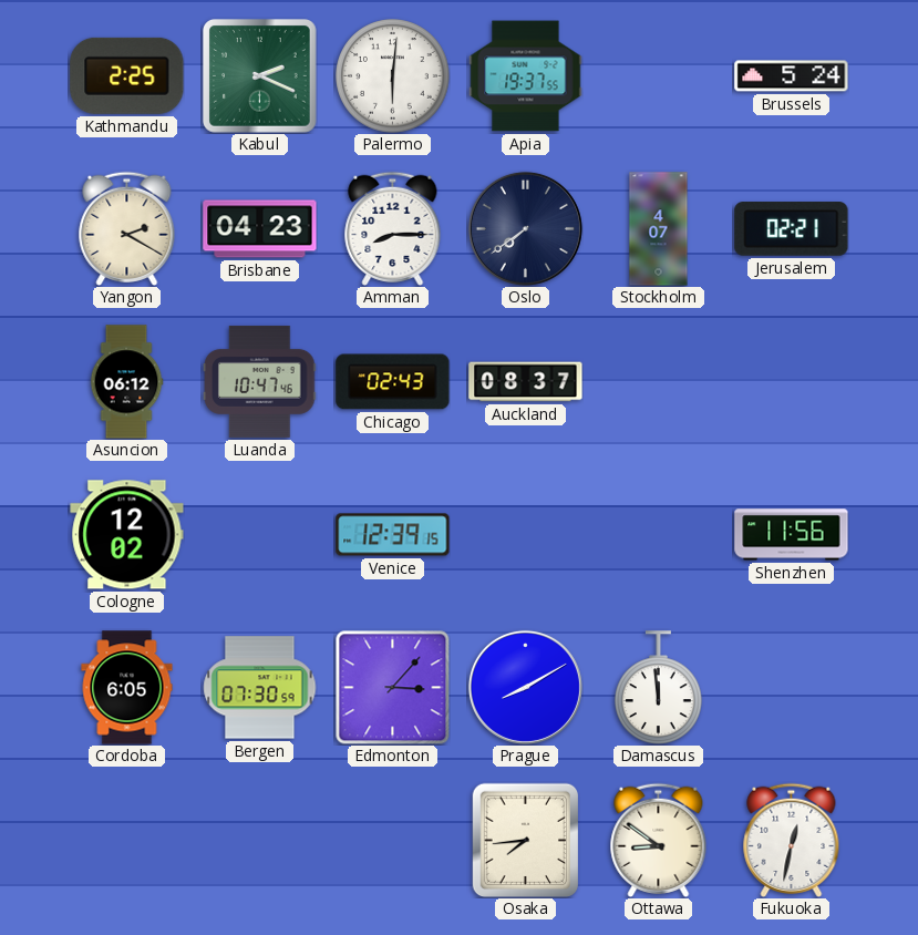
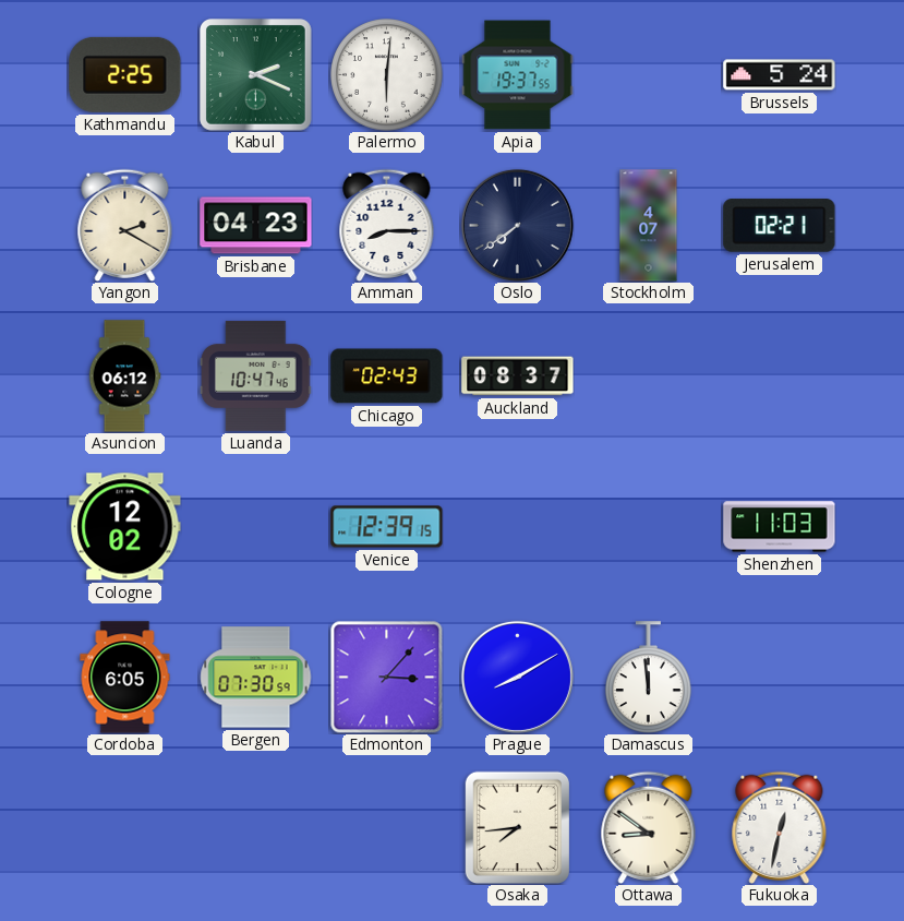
Shenzhen: 11:56 -> 11:03 (780, 527)
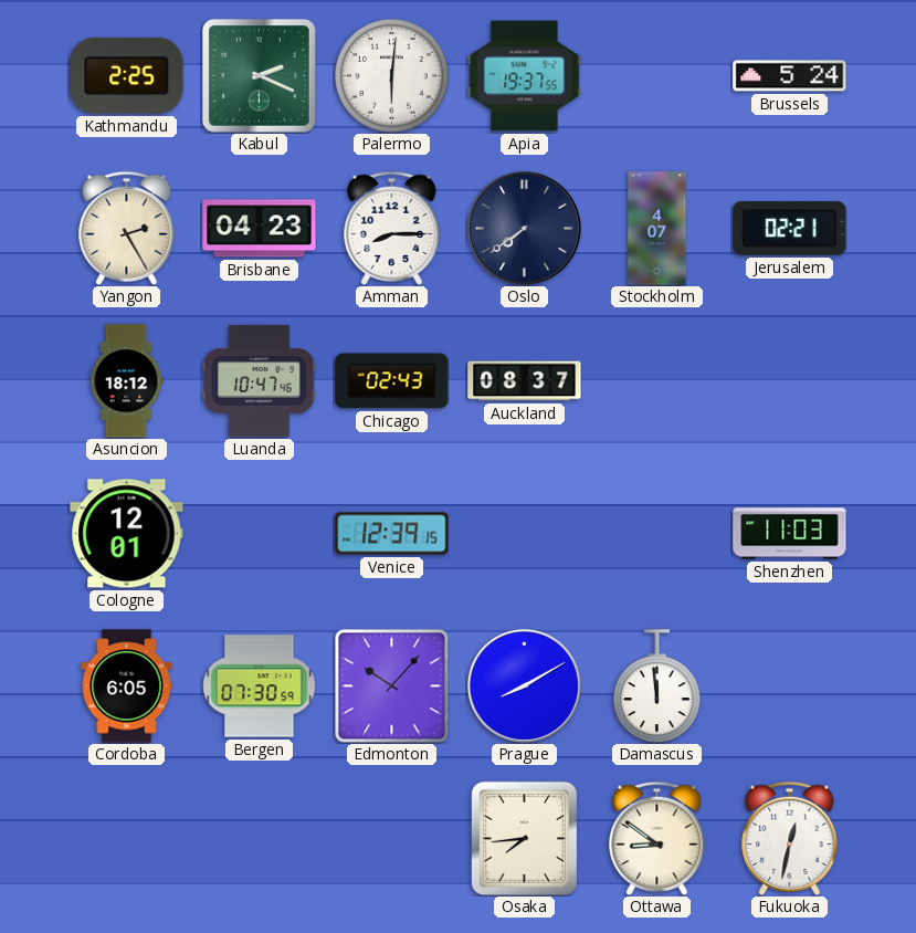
Yangon: 2:20 -> 2:25 (127, 228)
Asuncion: 06:12 -> 18:12 (126, 381)
Cologne: 12:02 -> 12:01 (127, 534)
Edmonton: 3:07 -> 10:07 (391, 685)
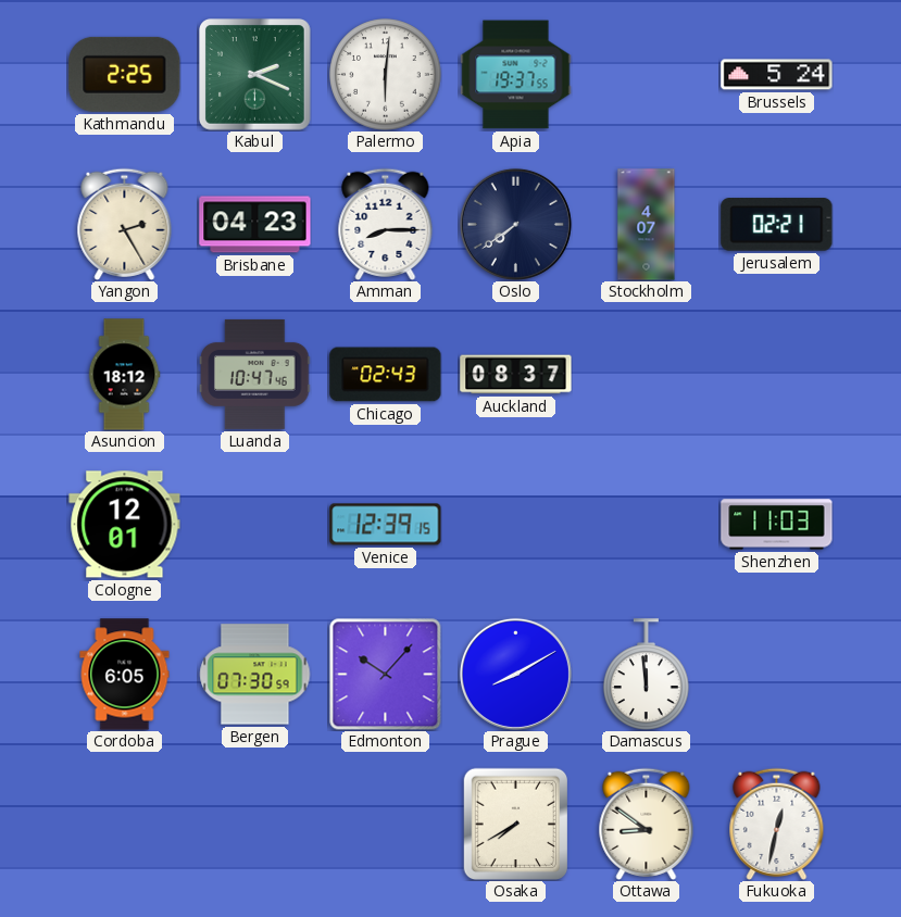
Osaka: 7:44 -> 7:40 (515, 824)
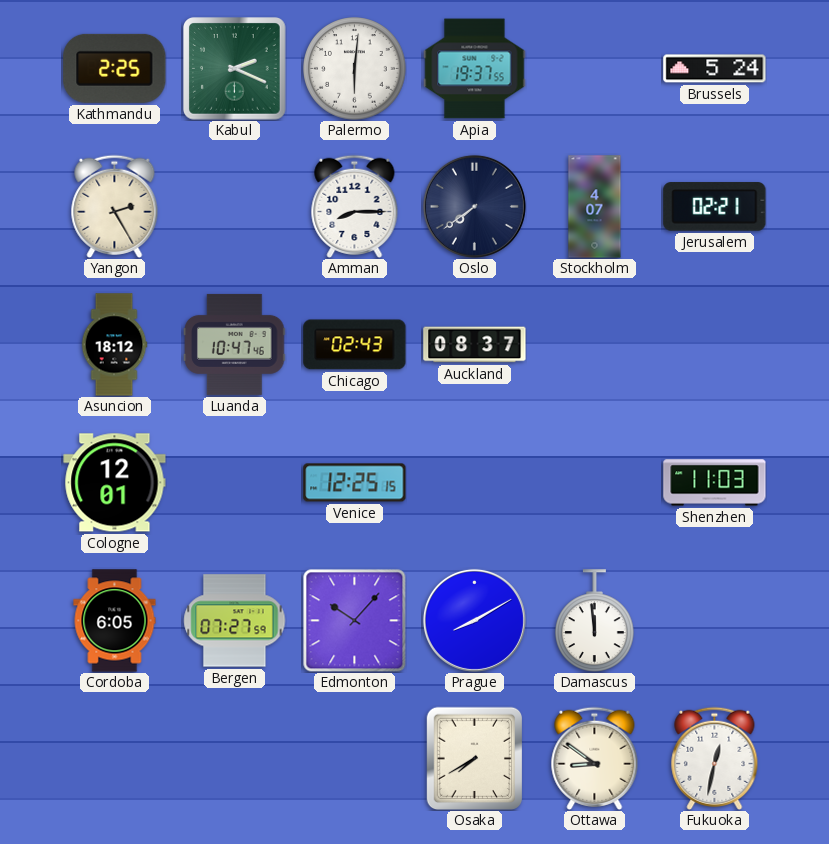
Brisbane: 04:23 -> none (255, 225)
Venice: 12:39 -> 12:25 (355, 483)
Bergen: 07:30 -> 07:27 (235, 621)
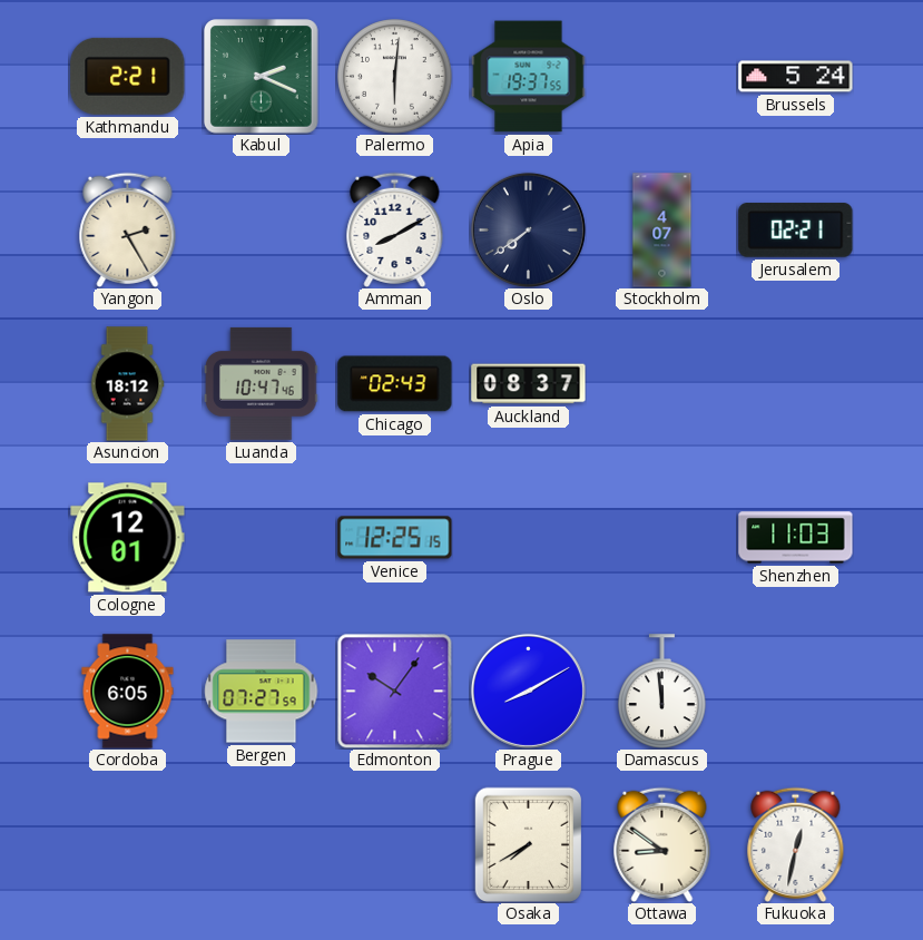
Kathmandu: 2:25 -> 2:21 (128, 76)
Amman: 8:15 -> 8:10 (395, 229)
Edmonton: 10:07 -> 10:06 (394, 691)
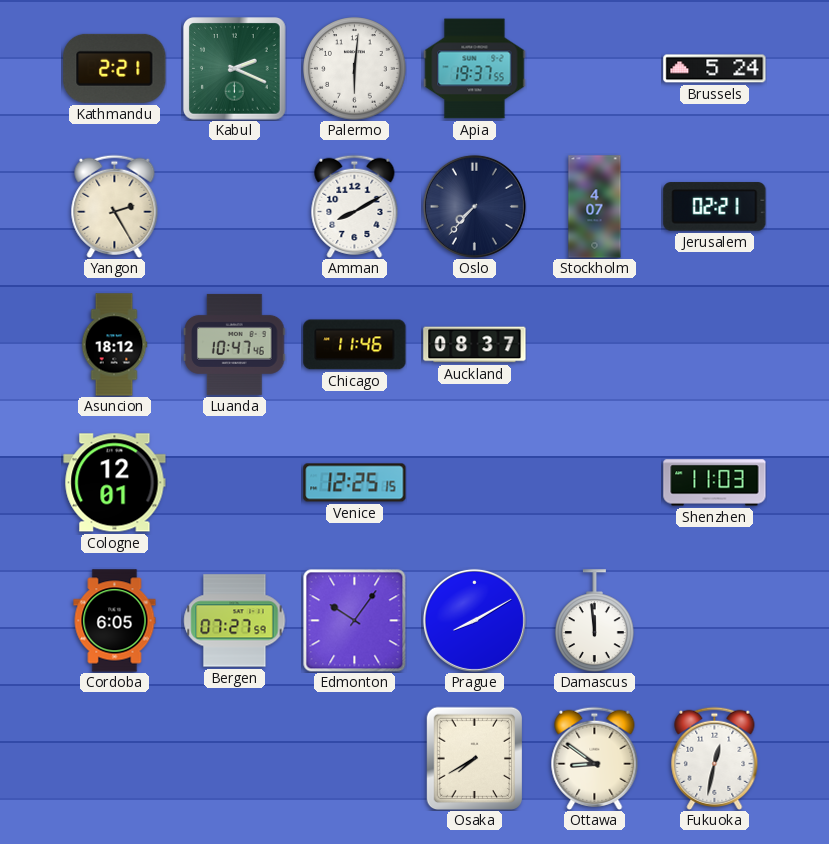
Oslo: 7:39 -> 7:37 (474, 206)
Chicago: 02:43 -> 11:46 (355, 345)
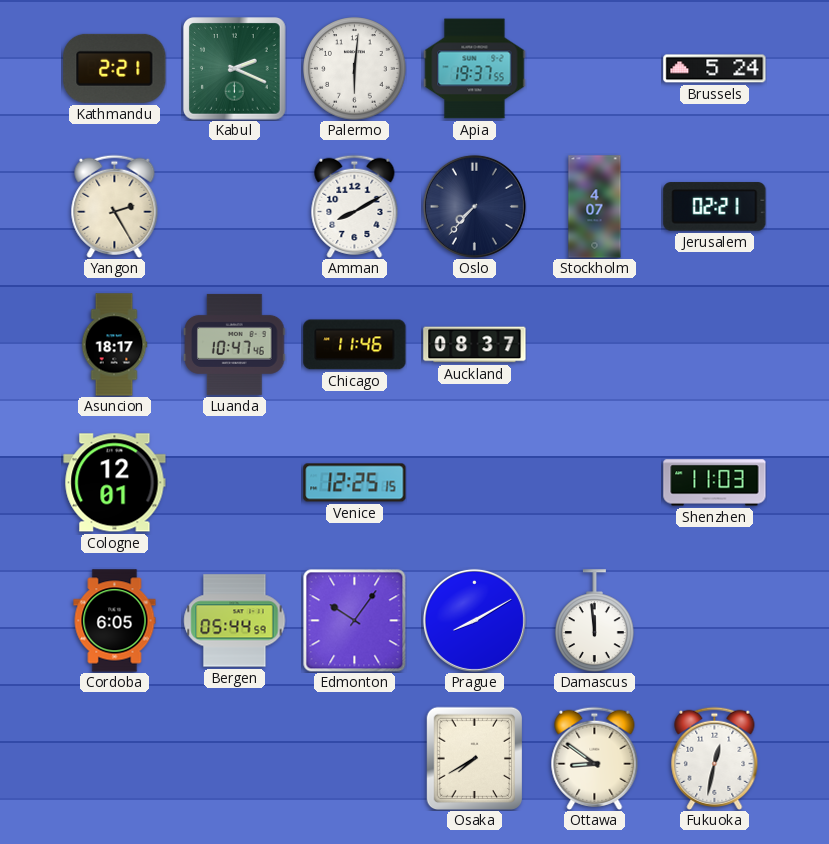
Asuncion: 18:12 -> 18:17 (114, 345)
Bergen: 07:27 -> 05:44 (235, 621)
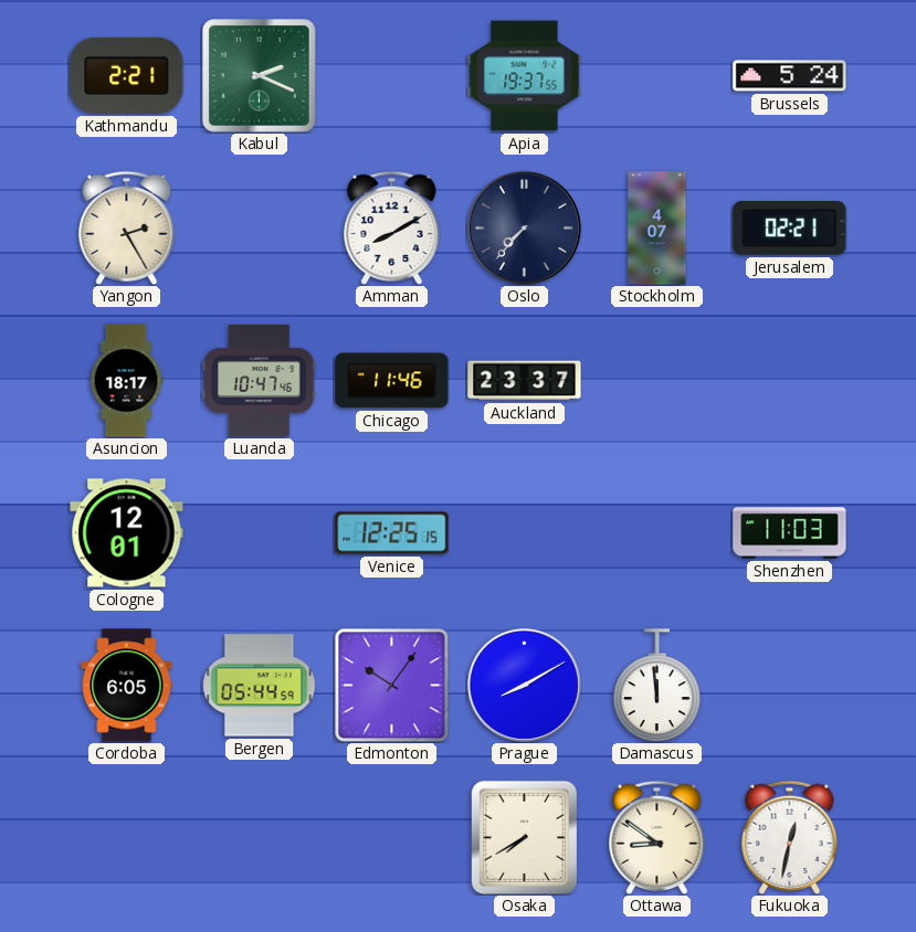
Palermo: 6:01 -> none (355, 69)
Auckland: 08:37 -> 23:37 (525, 381)
